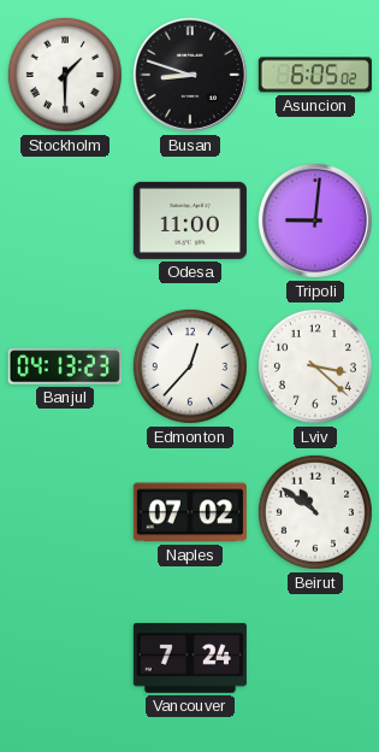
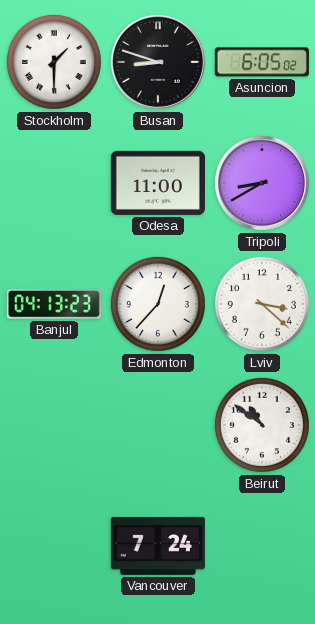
Tripoli: 9:01 -> 8:40 (262, 183)
Naples: 07:02 -> none (190, 512)
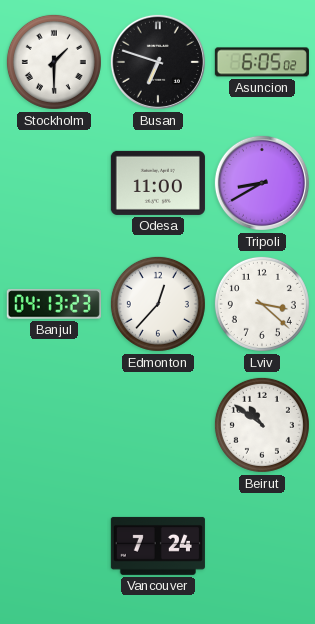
Busan: 8:48 -> 6:48 (158, 62)
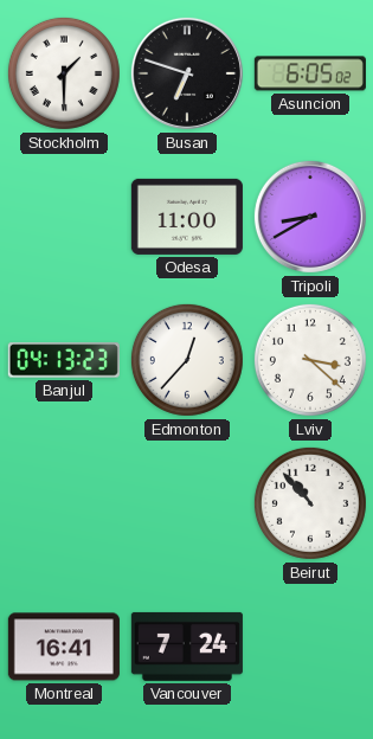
Beirut: 10:51 -> 10:53 (310, 503)
Montreal: none -> 16:41 (64, 647)
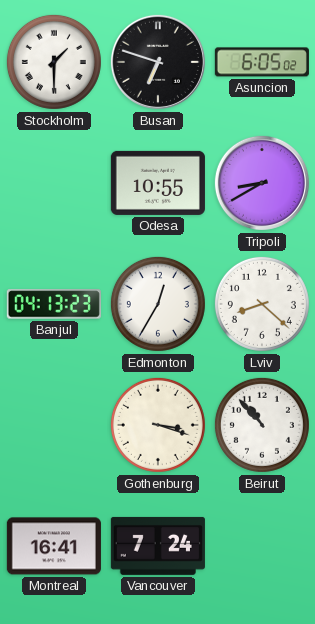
Odesa: 11:00 -> 10:55 (158, 183)
Edmonton: 12:37 -> 12:35 (158, 304)
Lviv: 3:22 -> 8:22 (262, 304)
Gothenburg: none -> 3:18 (158, 425)
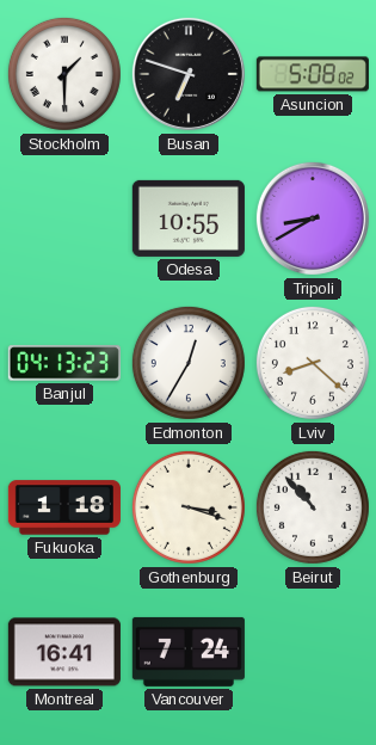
Asuncion: 6:05 -> 5:08 (313, 74)
Fukuoka: none -> 1:18 (64, 507)
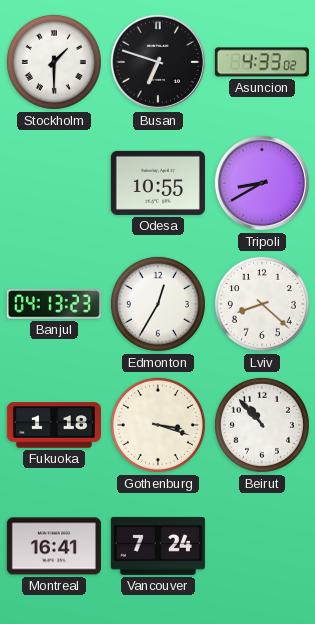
Asuncion: 5:08 -> 4:33 (262, 62)
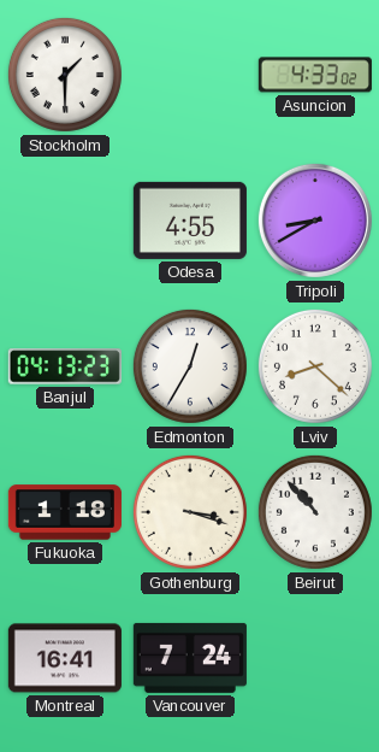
Busan: 6:48 -> none (158, 62)
Odesa: 10:55 -> 4:55 (190, 221)
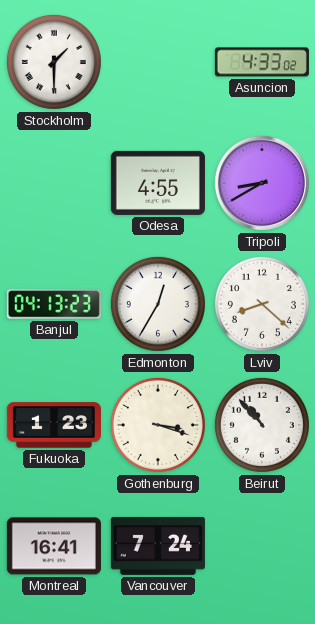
Fukuoka: 1:18 -> 1:23 (54, 425)
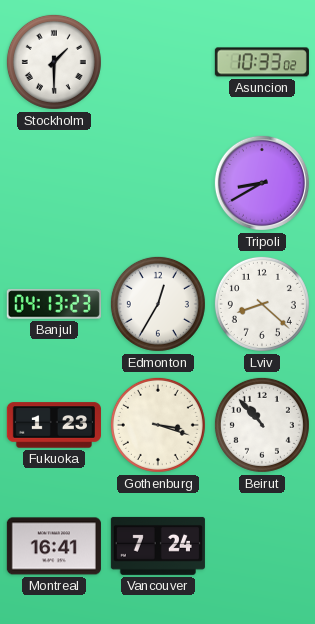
Asuncion: 4:33 -> 10:33 (262, 62)
Odesa: 4:55 -> none (158, 183)
